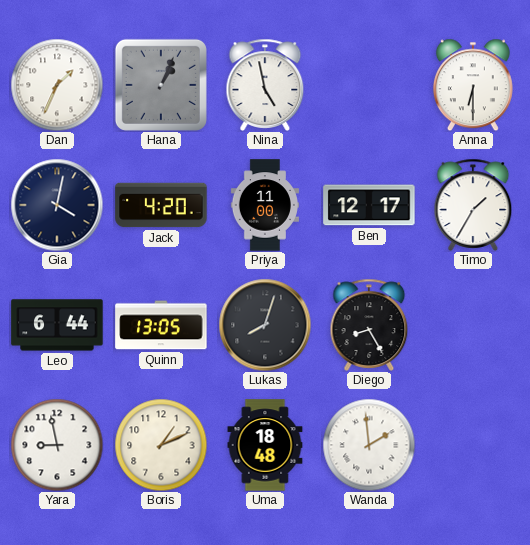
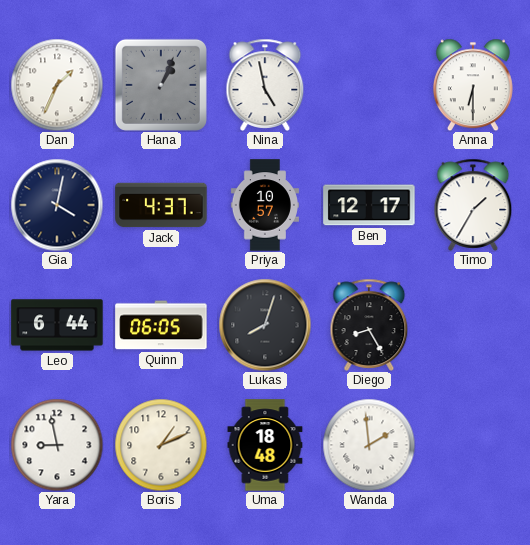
Jack: 4:20 -> 4:37 (161, 205)
Priya: 11:00 -> 10:57 (265, 205)
Quinn: 13:05 -> 06:05 (161, 325)
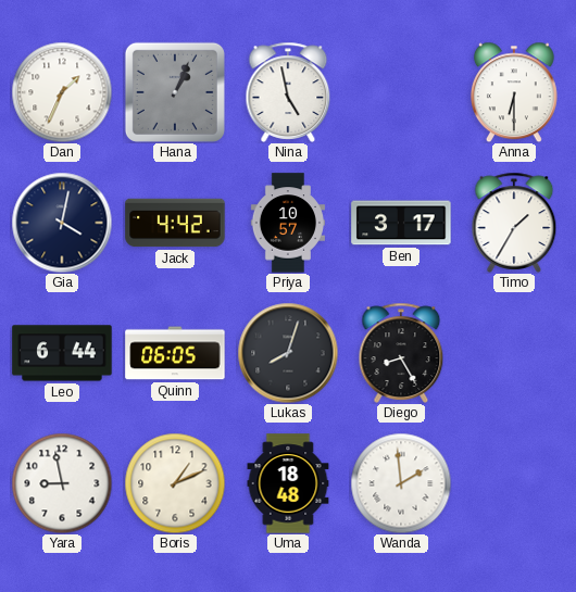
Jack: 4:37 -> 4:42 (175, 223)
Ben: 12:17 -> 3:17 (401, 223)
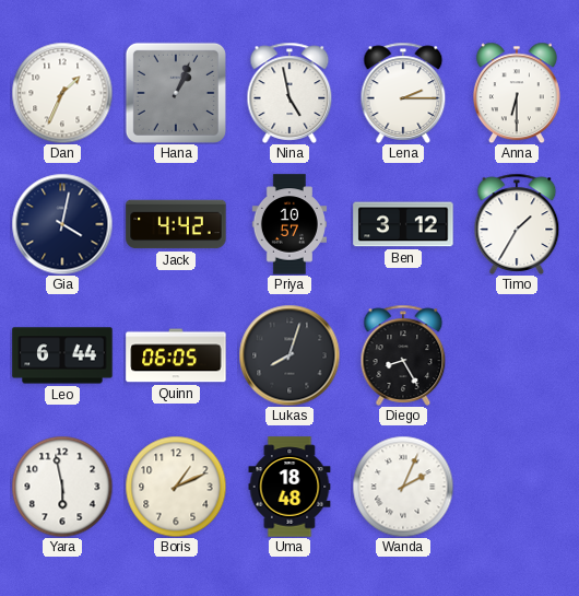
Lena: none -> 2:15 (403, 93)
Ben: 3:17 -> 3:12 (403, 224)
Yara: 8:58 -> 5:58 (62, 487)
Wanda: 1:59 -> 2:04 (403, 487)
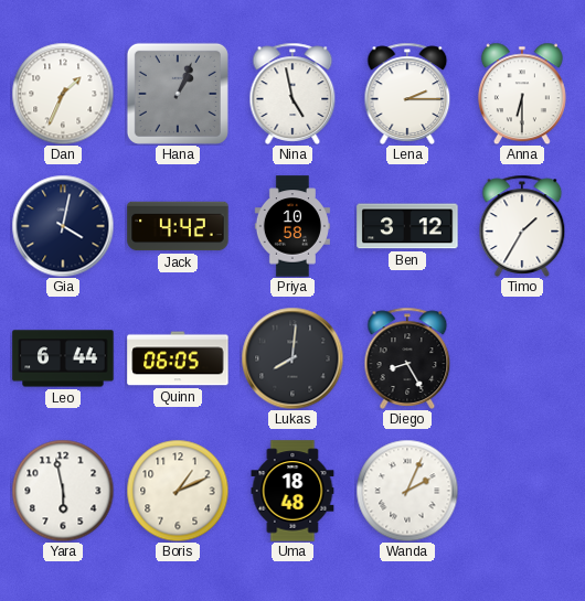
Priya: 10:57 -> 10:58 (292, 226)
Lukas: 8:03 -> 8:01 (292, 358)
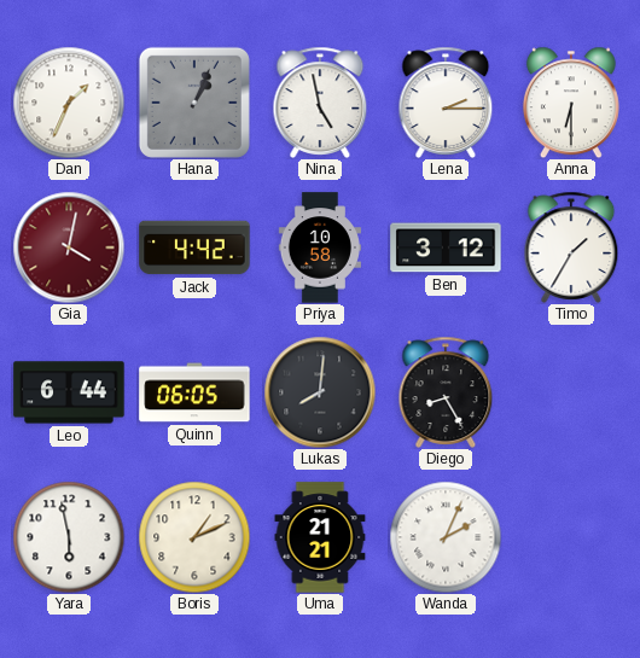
Gia dial: navy -> burgundy (69, 248)
Uma: 18:48 -> 21:21 (320, 537)
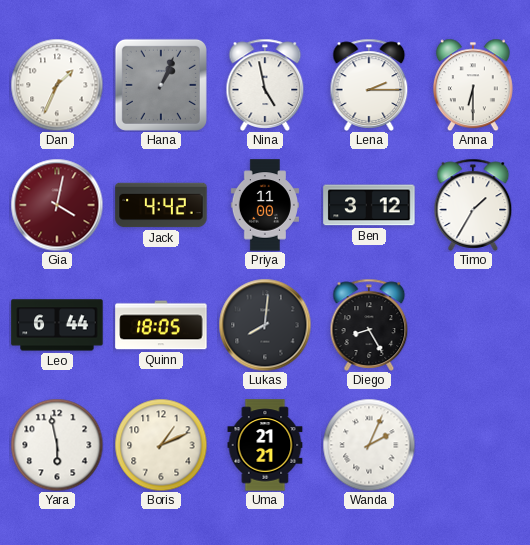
Priya: 10:58 -> 11:00 (265, 205)
Quinn: 06:05 -> 18:05 (161, 325)
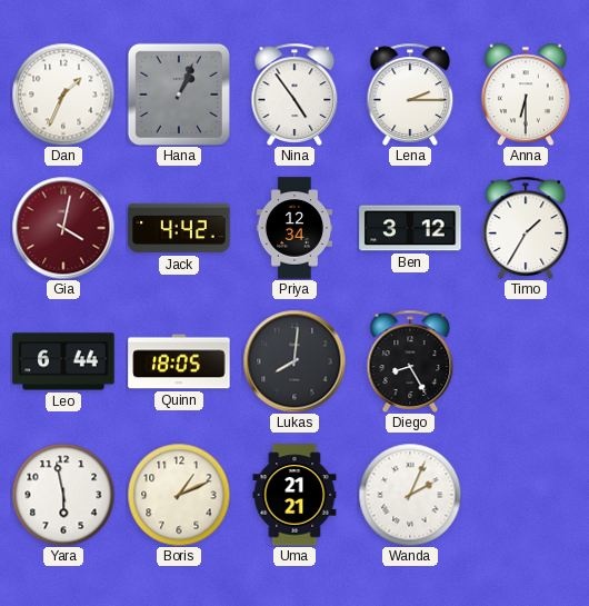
Nina: 4:58 -> 4:54 (294, 95)
Priya: 11:00 -> 12:34 (294, 228)
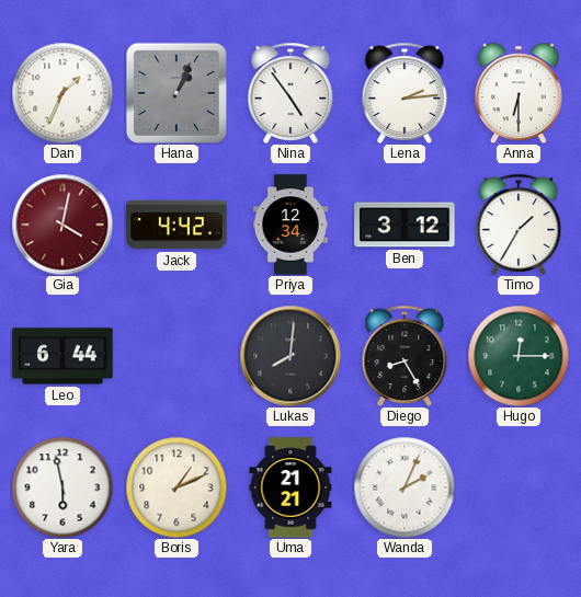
Lena: 2:15 -> 2:14 (405, 93)
Quinn: 18:05 -> none (179, 361)
Hugo: none -> 12:15 (519, 356)
